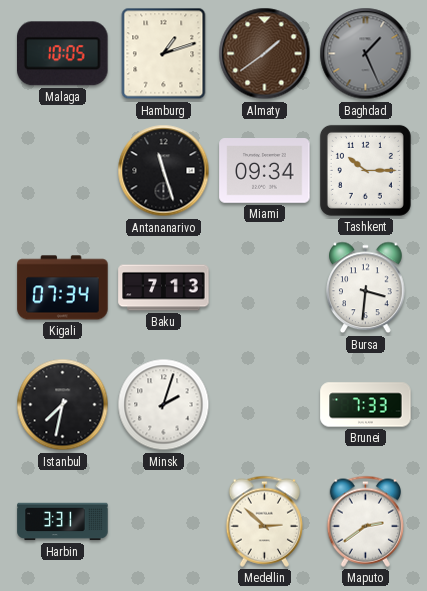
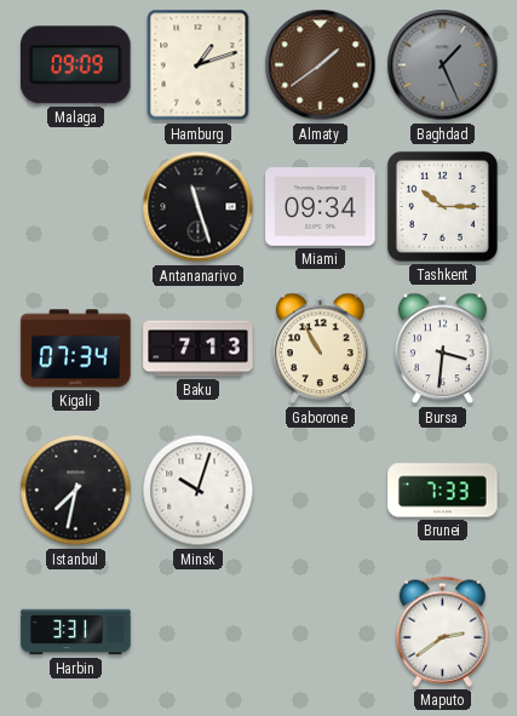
Malaga: 10:05 -> 09:09 (76, 65)
Gaborone: none -> 10:55 (321, 349)
Minsk: 2:03 -> 10:03 (199, 491)
Medellin: 2:52 -> none (265, 521)
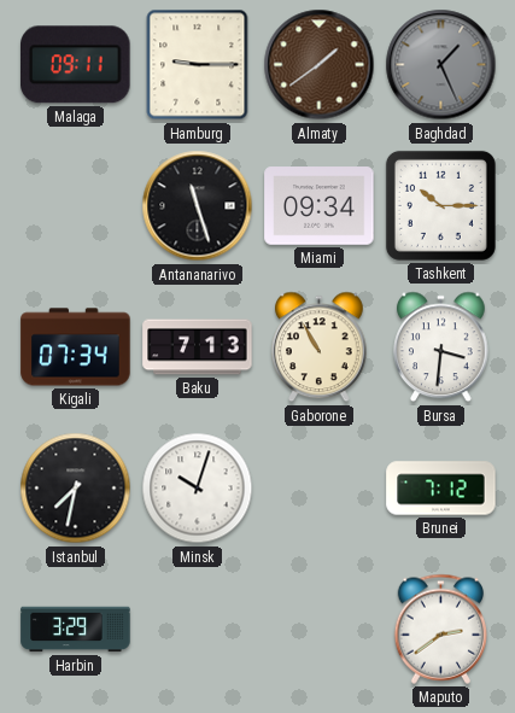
Malaga: 09:09 -> 09:11 (76, 65)
Hamburg: 1:12 -> 9:15 (198, 65)
Brunei: 7:33 -> 7:12 (441, 489)
Harbin: 3:31 -> 3:29 (76, 630)
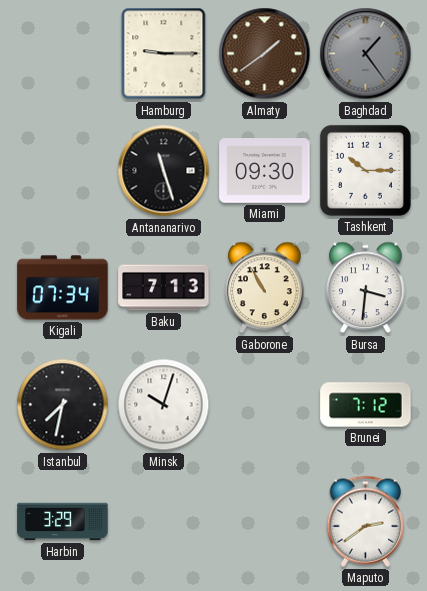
Malaga: 09:11 -> none (76, 65)
Baghdad: 1:26 -> 1:24 (366, 54)
Miami: 09:34 -> 09:30 (265, 171)
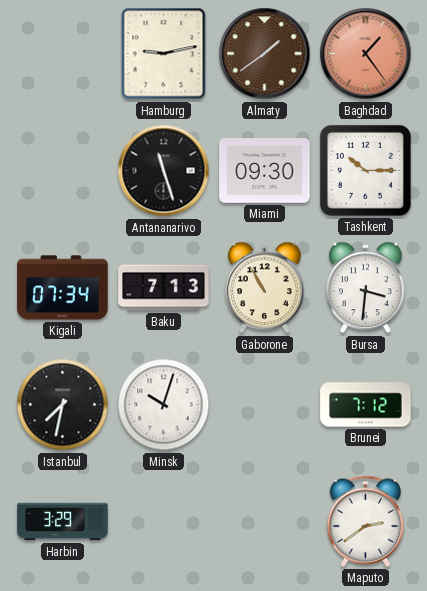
Hamburg: 9:15 -> 9:13 (164, 54)
Baghdad dial: grey -> salmon (366, 54)
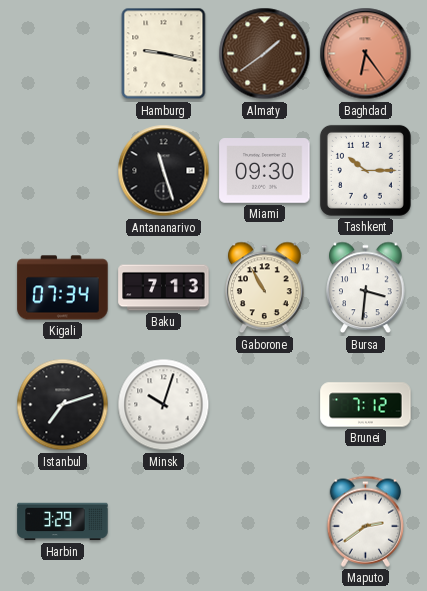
Hamburg: 9:13 -> 9:17 (164, 54)
Baghdad: 1:24 -> 6:24 (366, 54)
Istanbul: 7:32 -> 7:12 (63, 405)
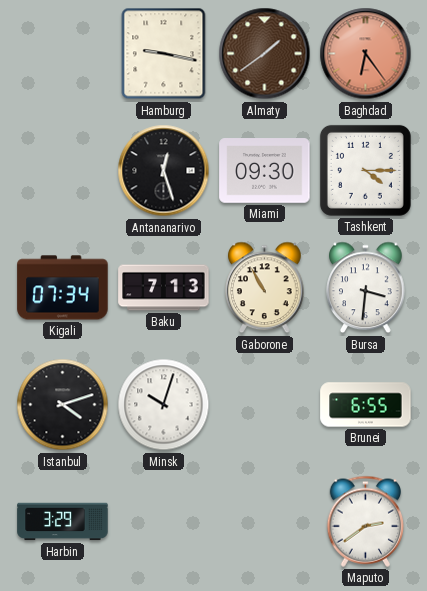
Antananarivo: 11:27 -> 12:27 (164, 171)
Tashkent: 10:15 -> 4:15 (365, 170)
Istanbul: 7:12 -> 4:12 (63, 405)
Brunei: 7:12 -> 6:55 (366, 405)
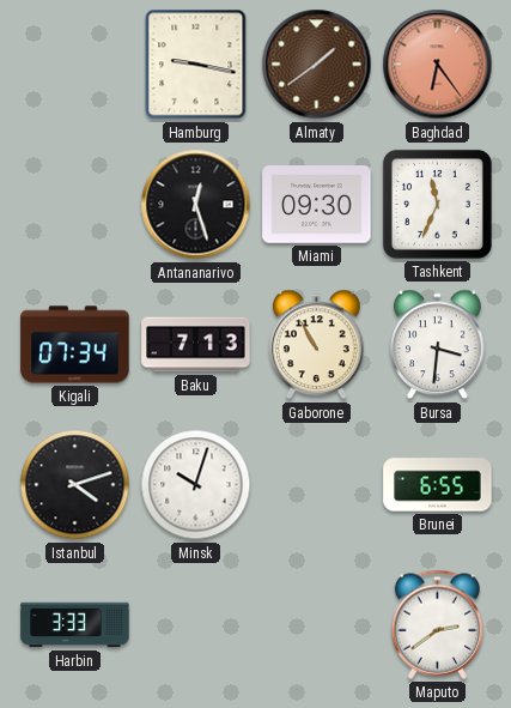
Tashkent: 4:15 -> 11:34 (437, 204)
Harbin: 3:29 -> 3:33 (75, 625)
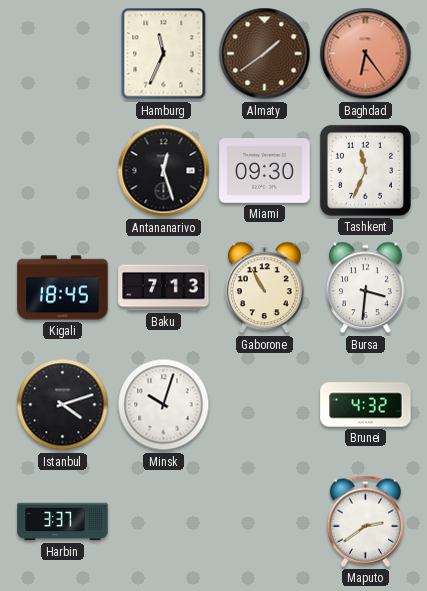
Hamburg: 9:17 -> 11:34 (164, 54)
Kigali: 07:34 -> 18:45 (63, 288)
Brunei: 6:55 -> 4:32 (366, 405)
Harbin: 3:33 -> 3:37 (63, 522)
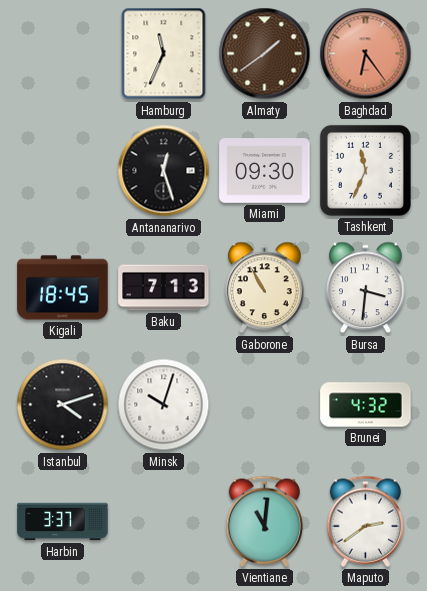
Vientiane: none -> 11:01 (265, 521)
